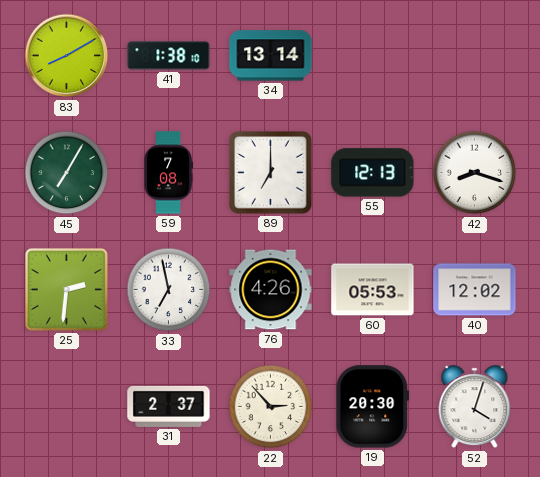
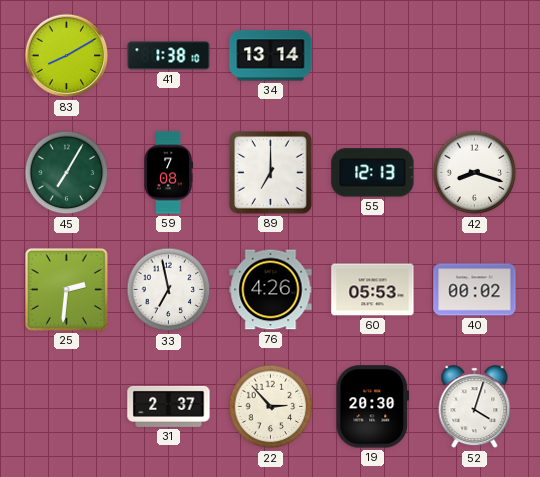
40: 12:02 -> 00:02 (475, 290)
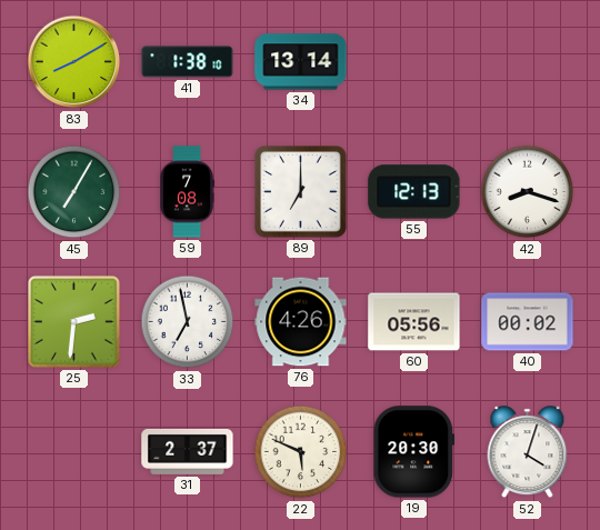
60: 05:53 -> 05:56 (414, 322)
22: 2:53 -> 5:49 (301, 452)
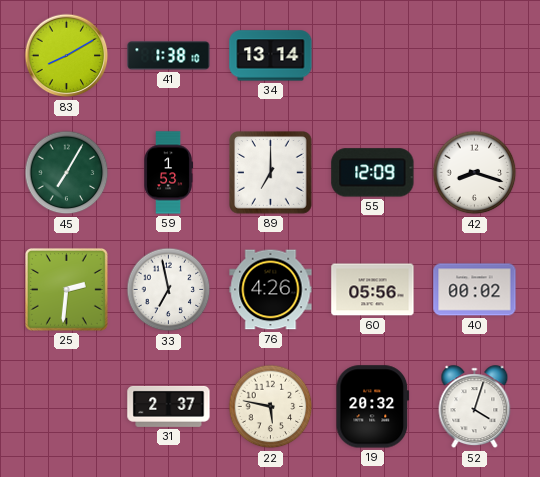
59: 7:08 -> 1:53 (169, 173)
55: 12:13 -> 12:09 (373, 173)
22: 5:49 -> 5:47 (271, 407)
19: 20:30 -> 20:32 (373, 407)
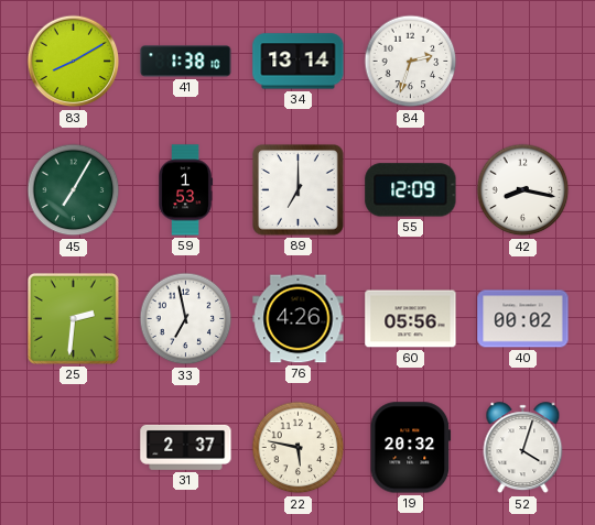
84: none -> 2:33 (411, 62)
42: 8:18 -> 8:17 (523, 190)
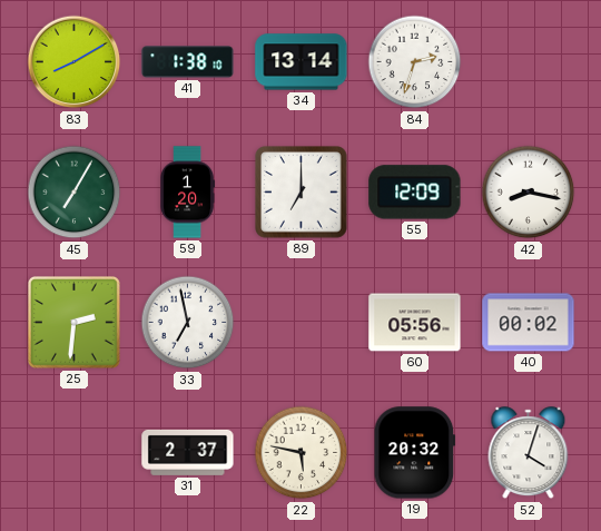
59: 1:53 -> 1:20 (188, 193)
76: 4:26 -> none (299, 319)
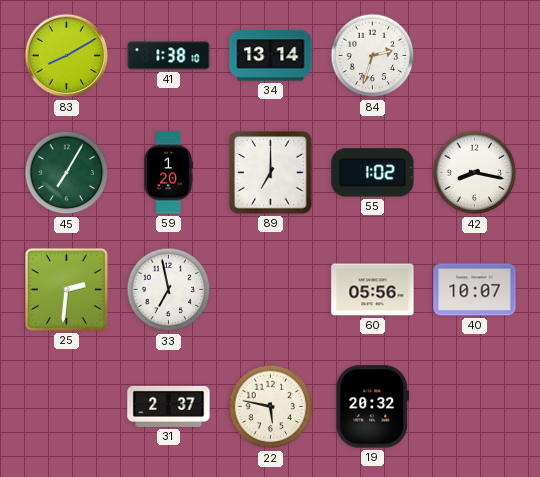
55: 12:09 -> 1:02 (373, 173)
40: 00:02 -> 10:07 (475, 290)
52: 4:03 -> none (529, 453)
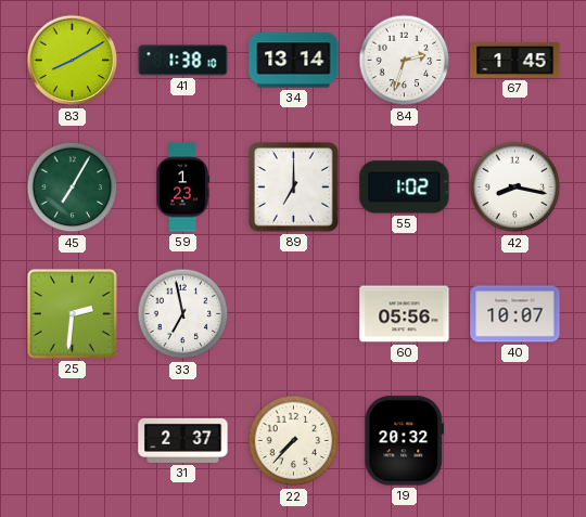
67: none -> 1:45 (515, 61)
59: 1:20 -> 1:23 (183, 188)
22: 5:47 -> 7:37 (294, 441)
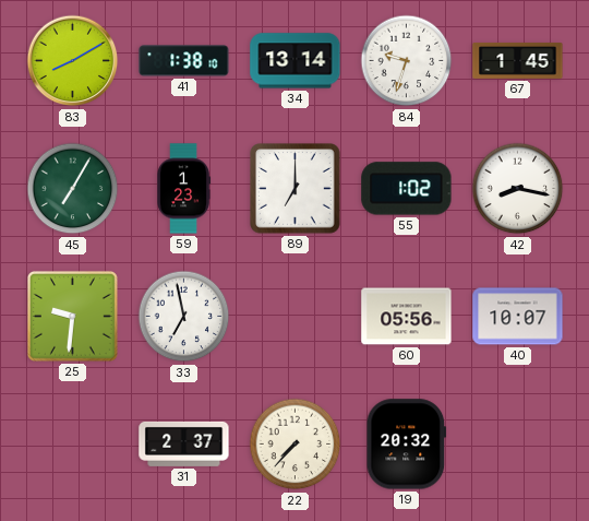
84: 2:33 -> 9:33 (407, 61)
25: 2:31 -> 9:31 (73, 317)
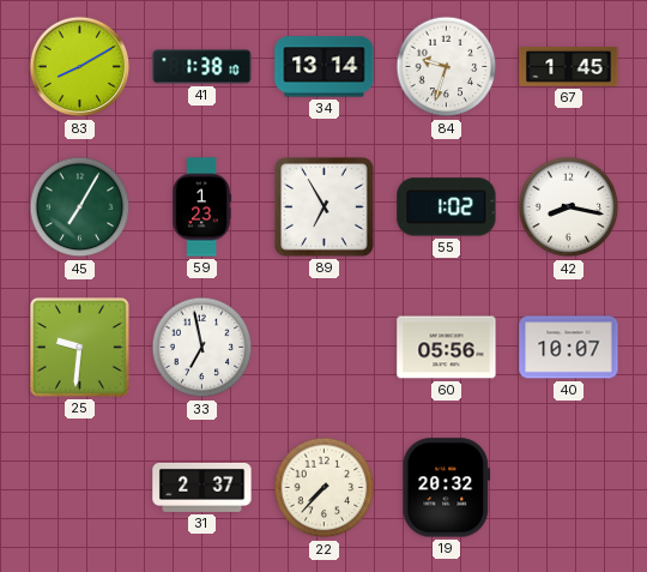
89: 7:00 -> 6:55 (325, 207)
